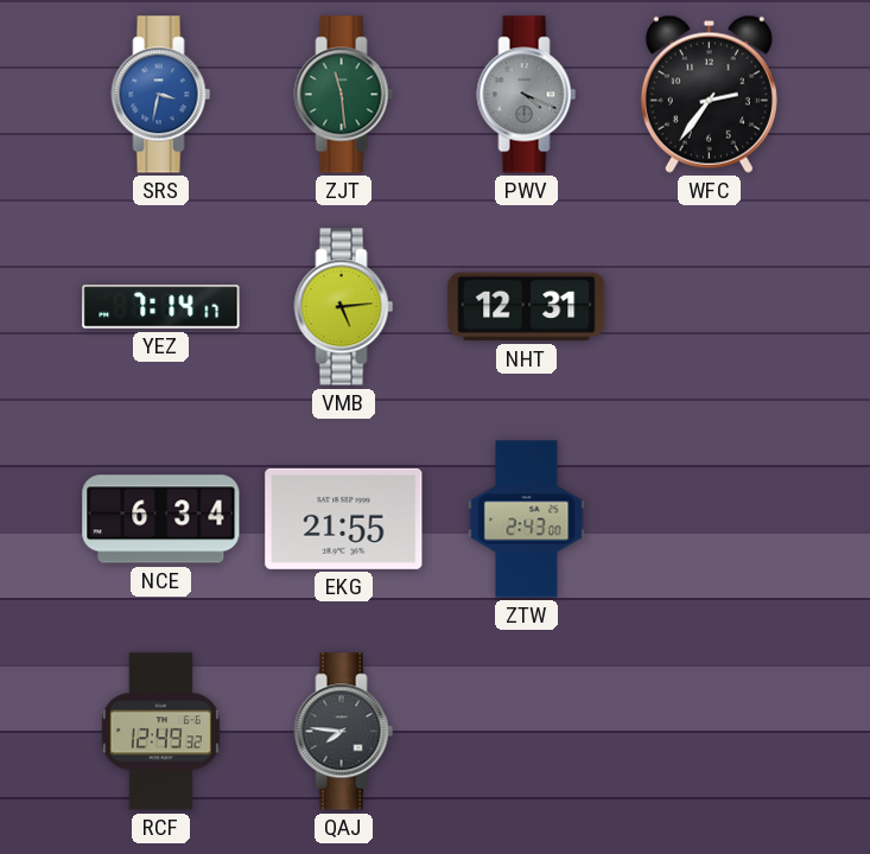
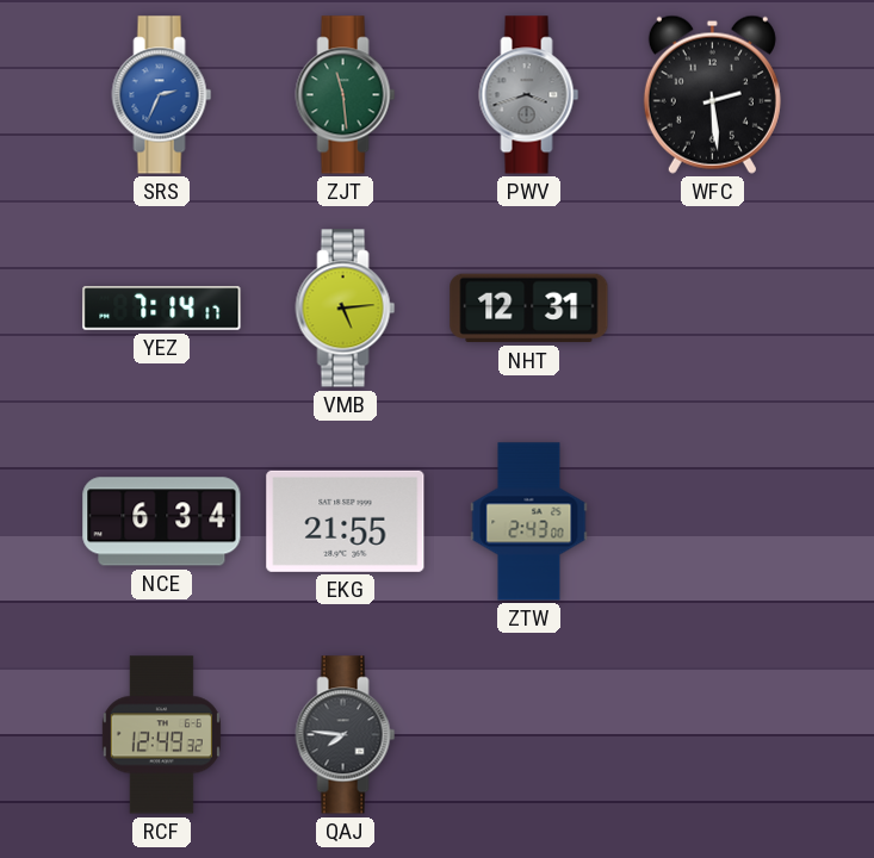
SRS: 3:32 -> 2:34 (162, 95)
PWV: 4:19 -> 3:42 (529, 95)
WFC: 2:36 -> 2:29 (712, 94)
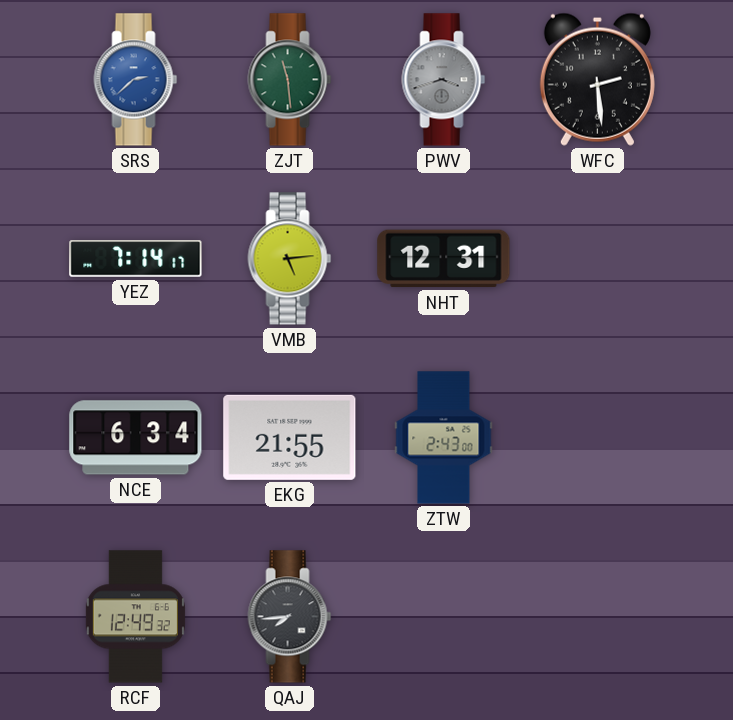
SRS: 2:34 -> 2:38 (136, 80)
QAJ: 7:46 -> 7:44 (290, 617)
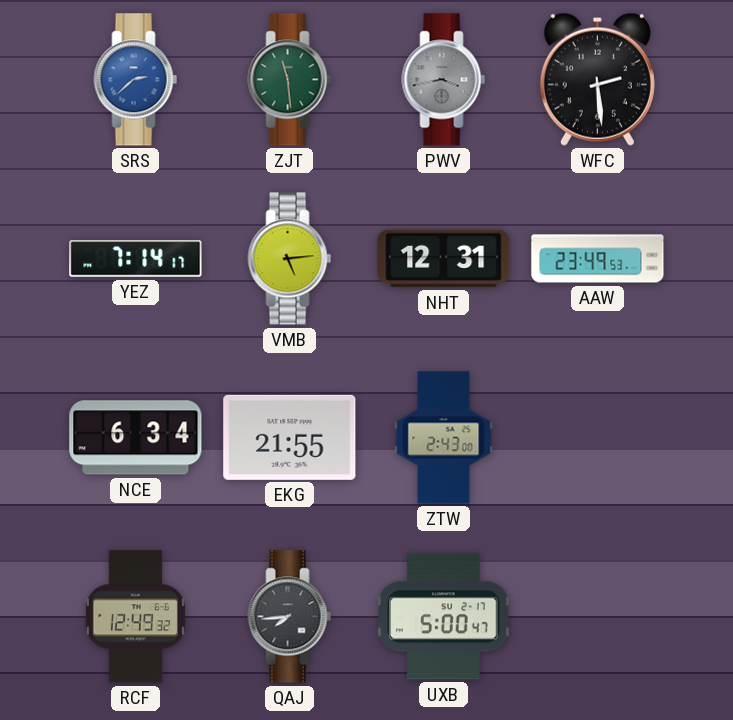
PWV: 3:42 -> 3:43 (444, 80)
AAW: none -> 23:49 (598, 259)
UXB: none -> 5:00 (444, 617)
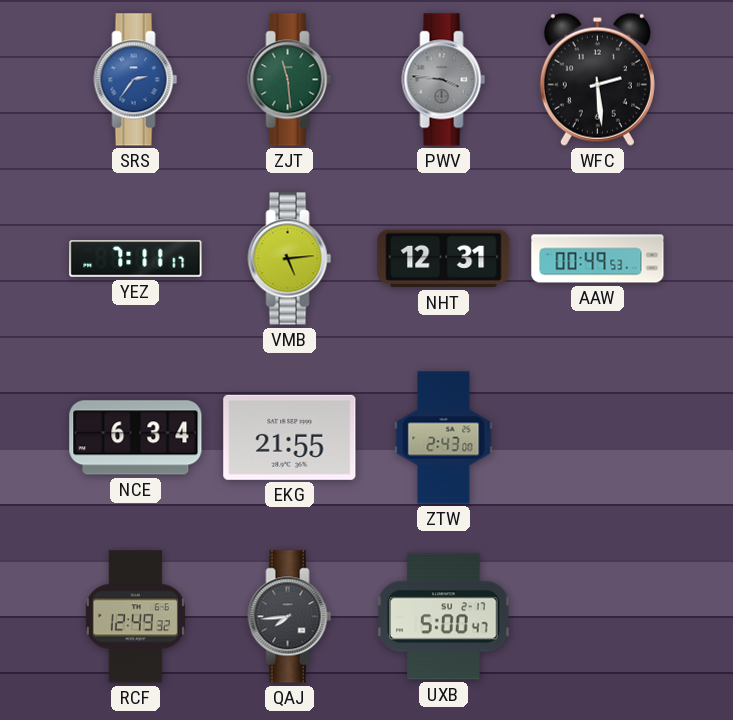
SRS: 2:38 -> 2:36 (136, 80)
PWV: 3:43 -> 3:46 (444, 80)
YEZ: 7:14 -> 7:11 (136, 259)
AAW: 23:49 -> 00:49 (598, 259)
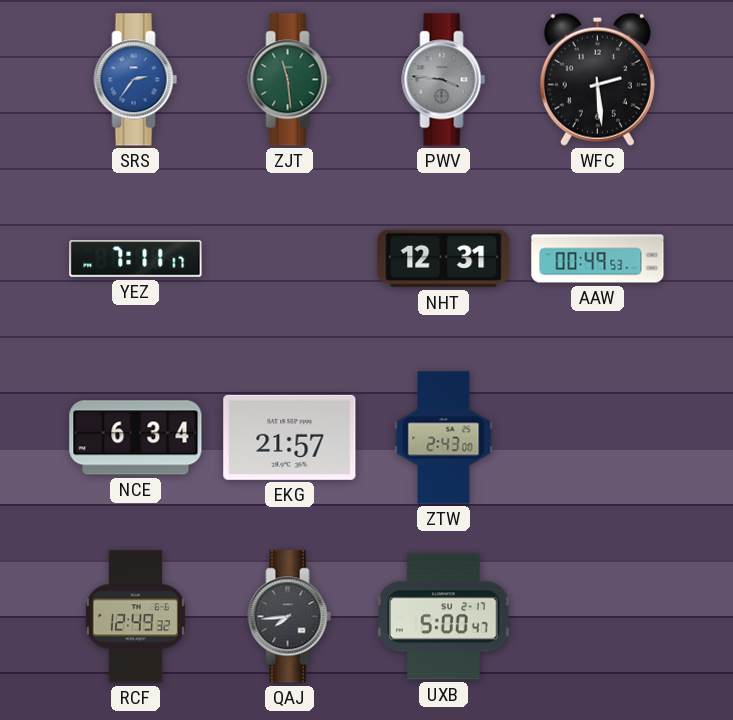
VMB: 5:14 -> none (290, 259)
EKG: 21:55 -> 21:57 (290, 437)
